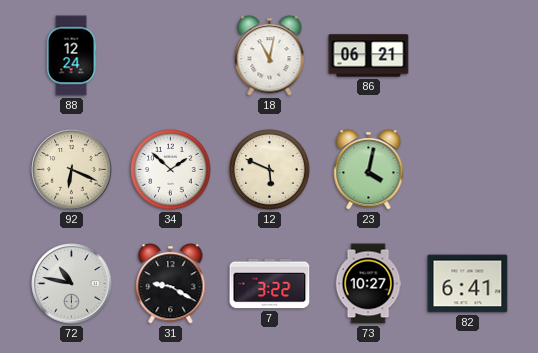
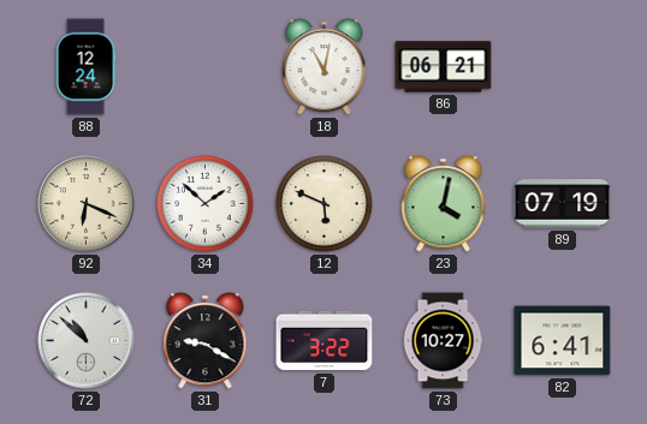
89: none -> 07:19 (563, 204)
72: 10:47 -> 10:52 (87, 341)
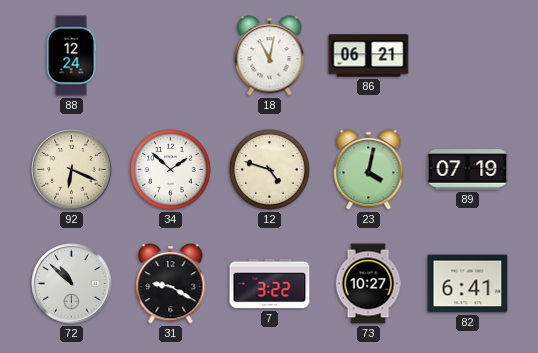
12: 5:49 -> 4:48 (270, 170)
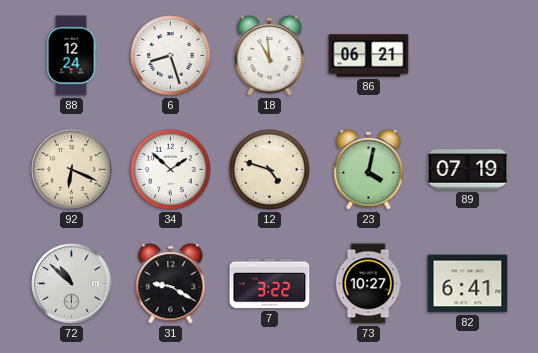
6: none -> 8:27 (171, 56)
18: 11:02 -> 10:59 (270, 56)
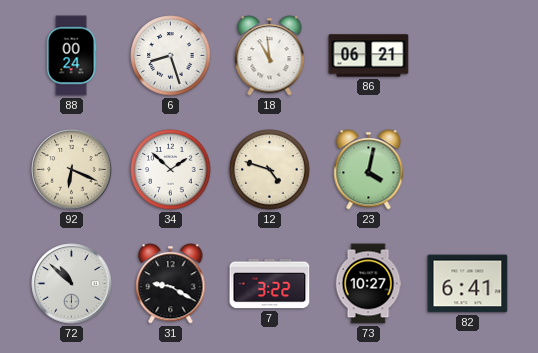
88: 12:24 -> 00:24 (71, 56)
89: 07:19 -> none (468, 170)
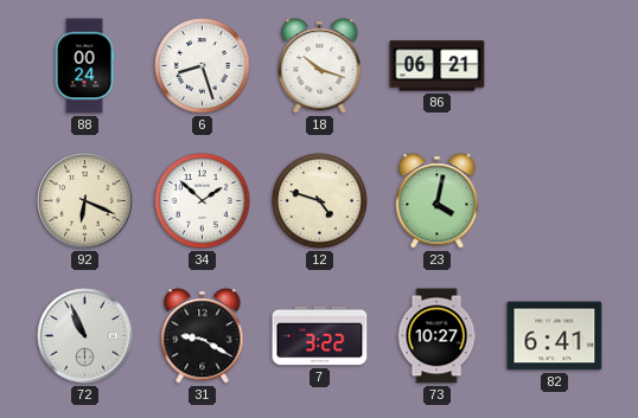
18: 10:59 -> 10:18 (320, 66)
72: 10:52 -> 10:56 (85, 336)
